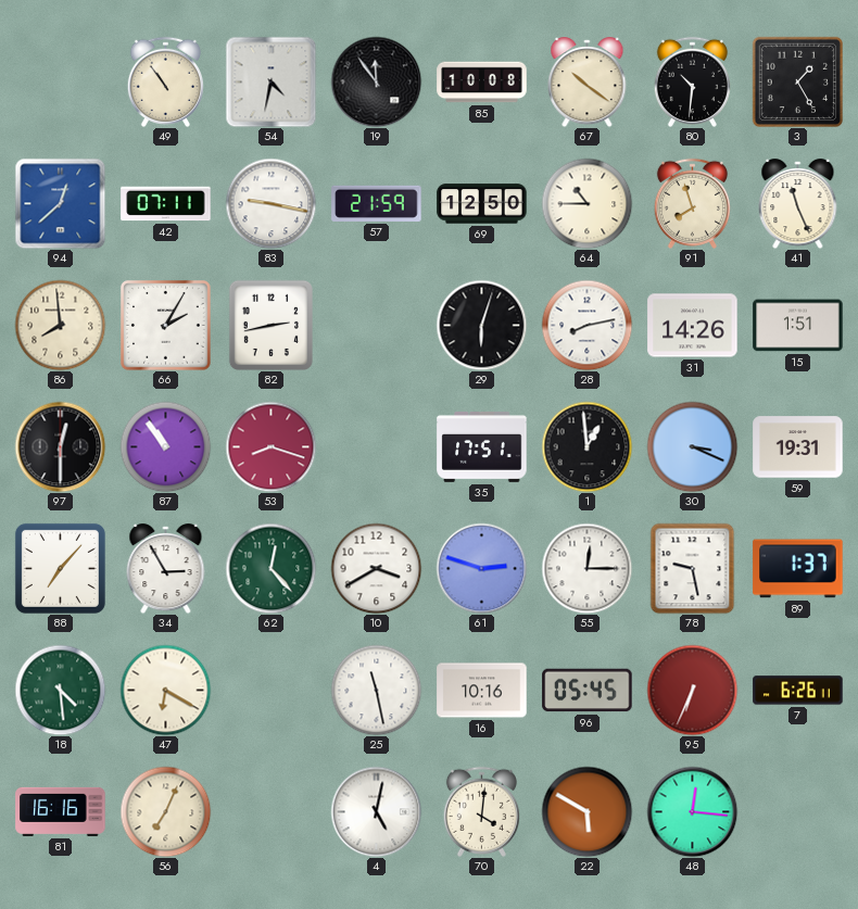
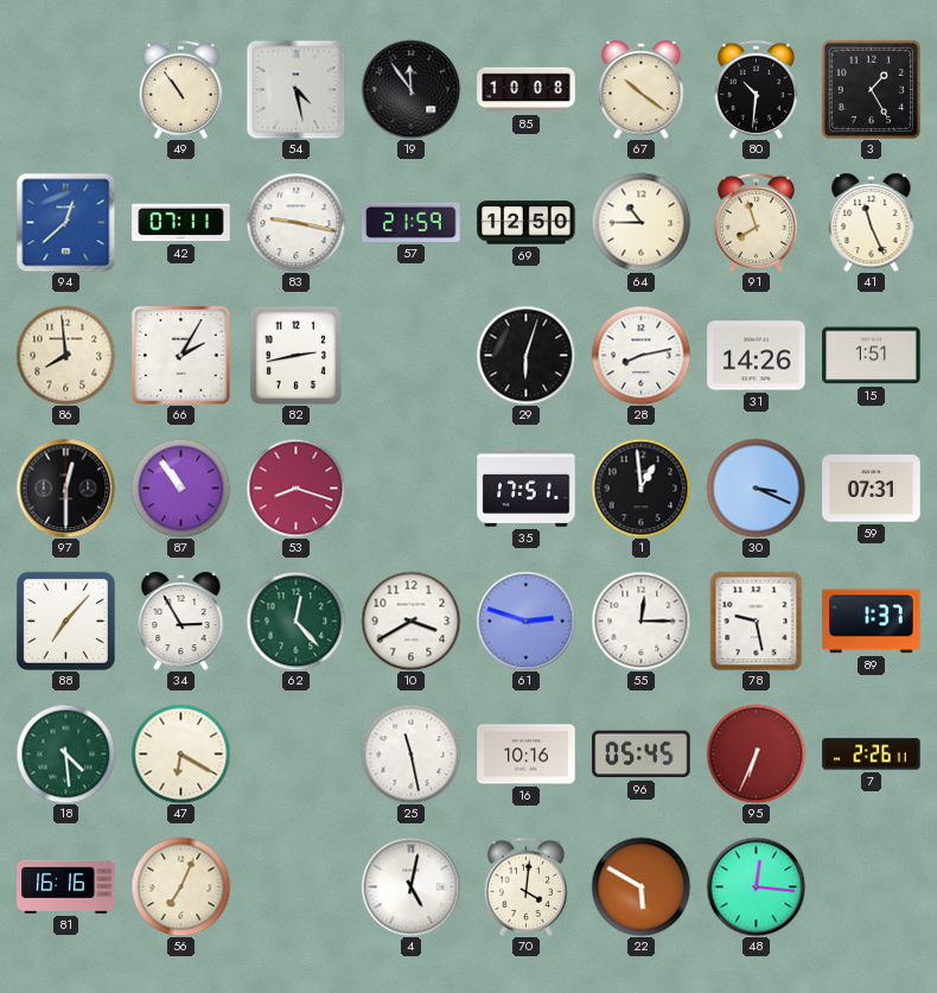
54: 4:32 -> 4:28 (295, 89)
59: 19:31 -> 07:31 (872, 489)
7: 6:26 -> 2:26 (872, 755)
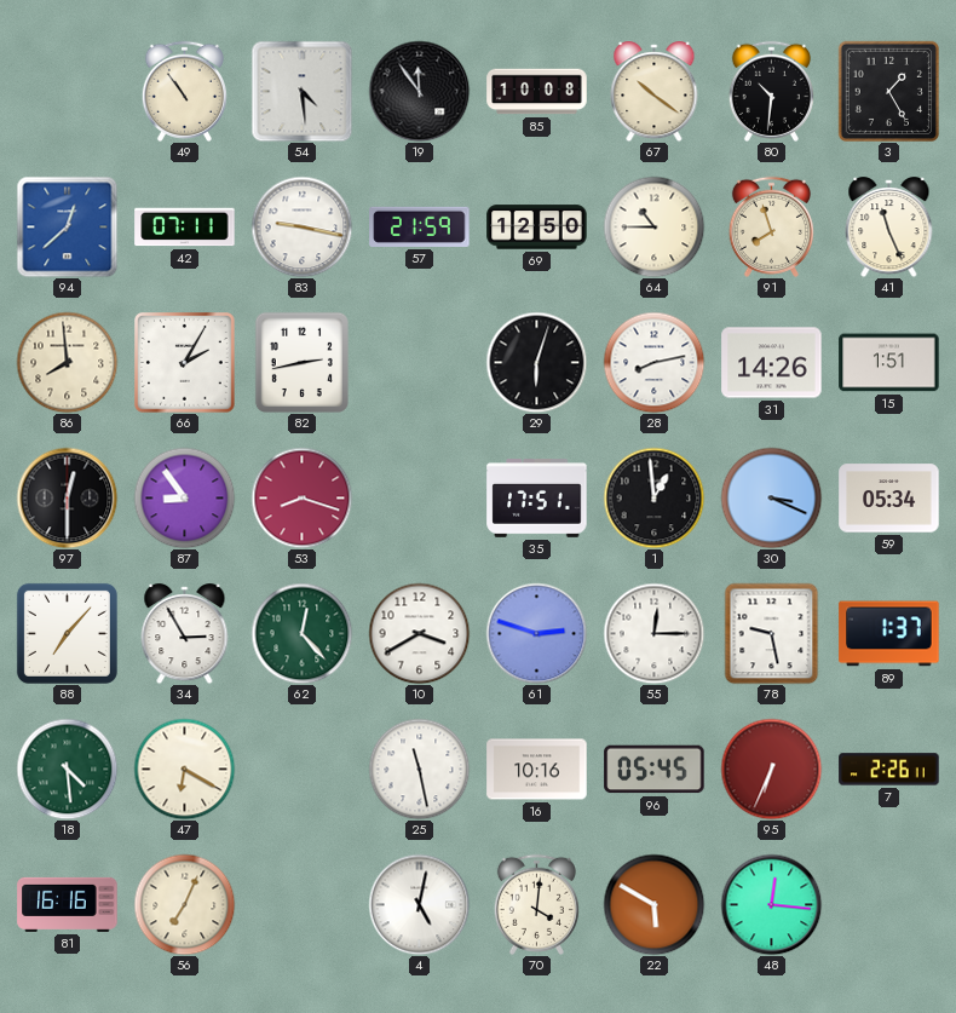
54: 4:28 -> 4:29 (301, 91)
87: 10:54 -> 8:54 (184, 497)
59: 07:31 -> 05:34 (889, 499)
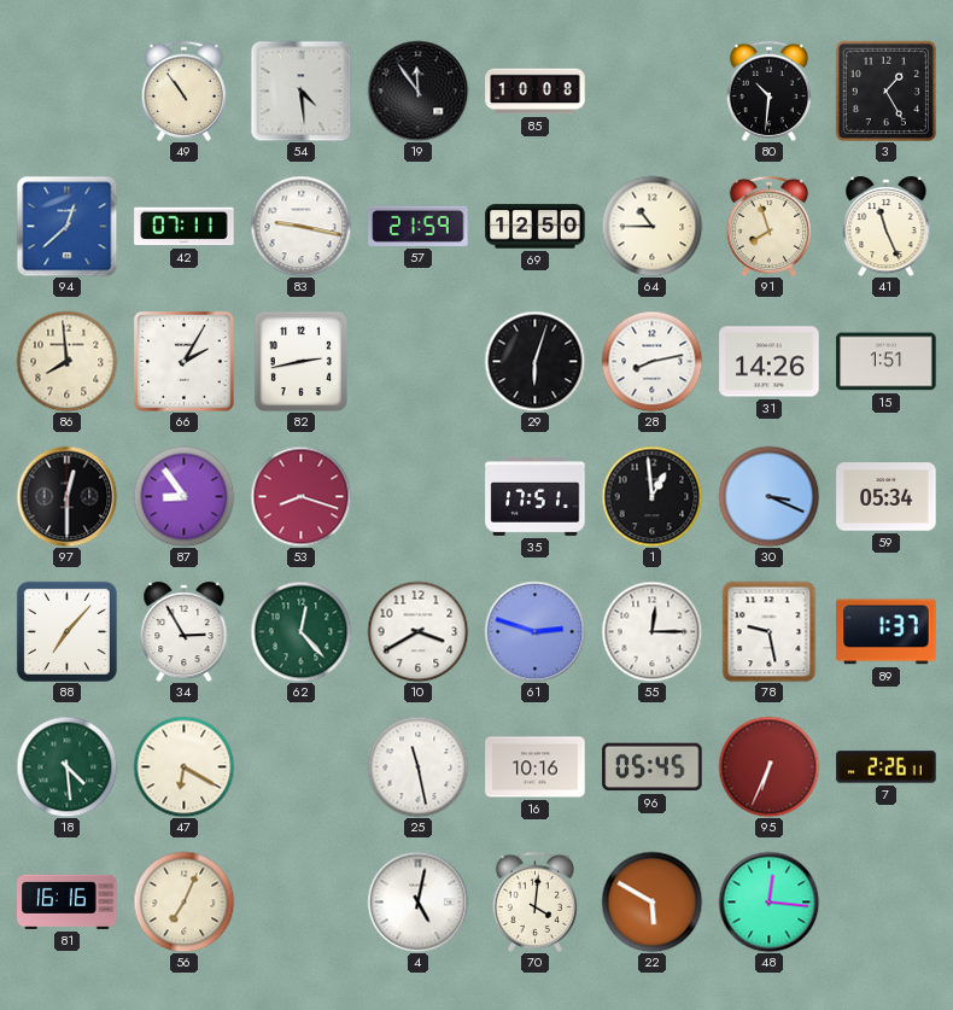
67: 10:21 -> none (655, 92)
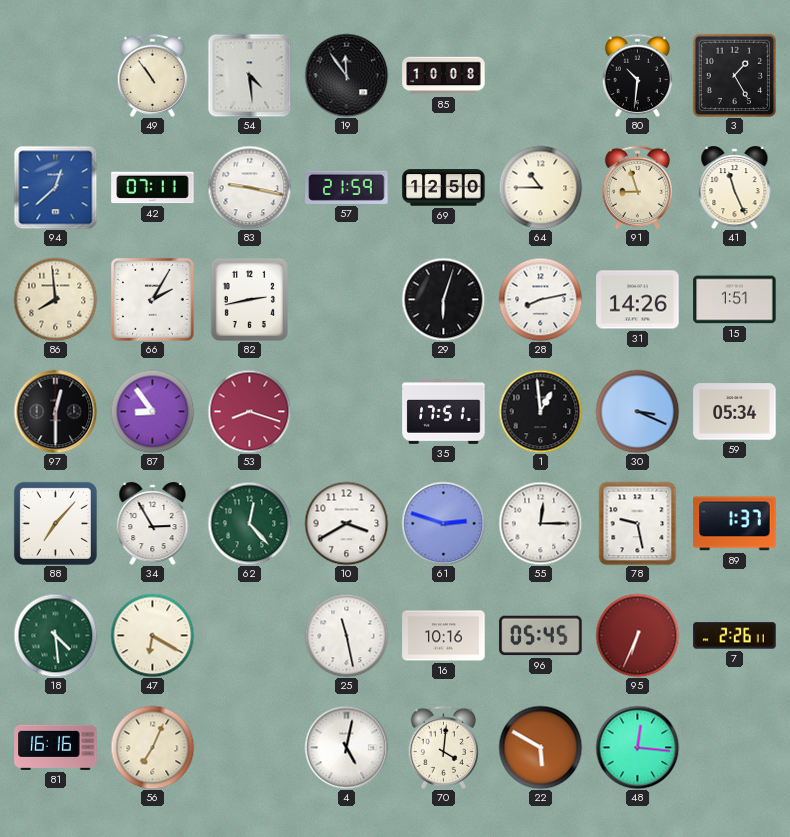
91: 7:57 -> 8:57 (637, 187)
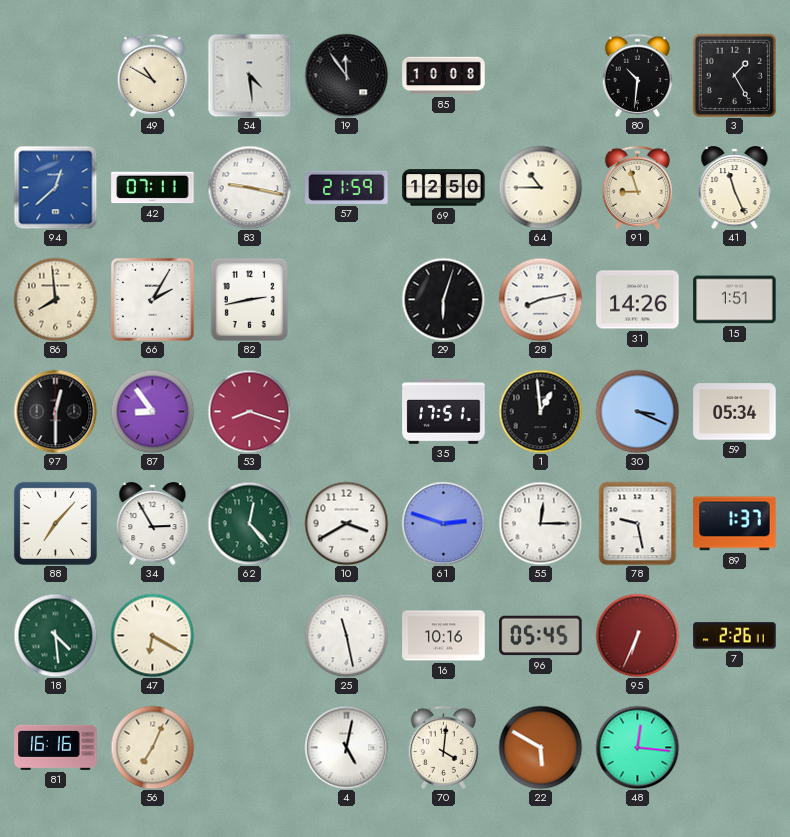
49: 10:54 -> 10:50 (152, 75)
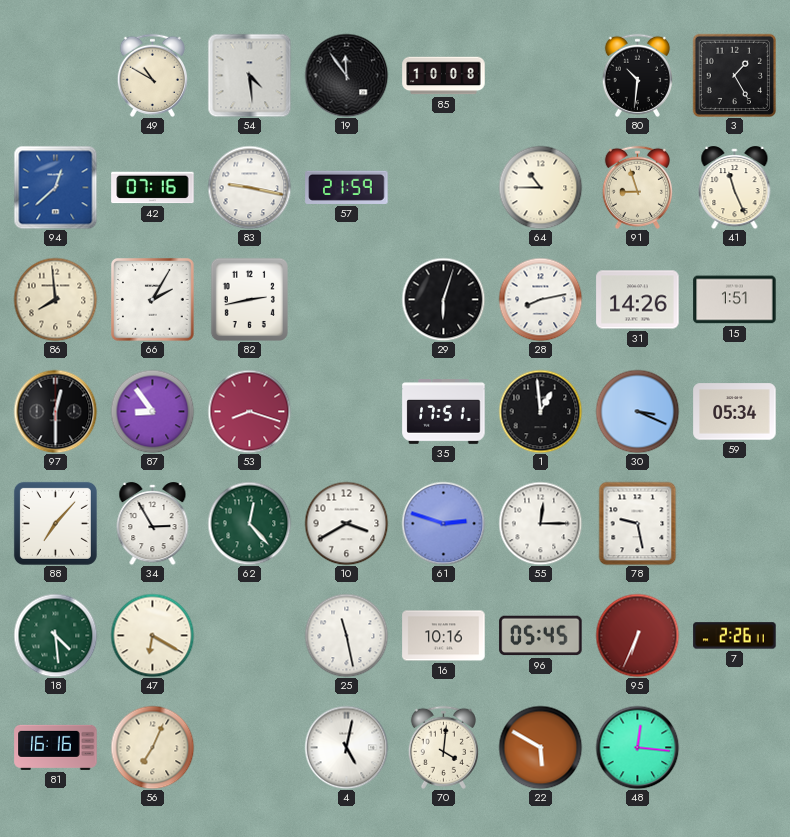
42: 07:11 -> 07:16 (153, 188)
69: 12:50 -> none (444, 188)
89: 1:37 -> none (735, 524)
